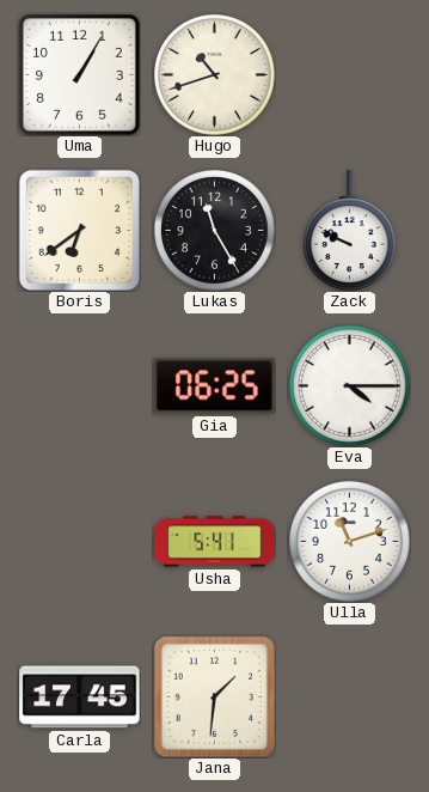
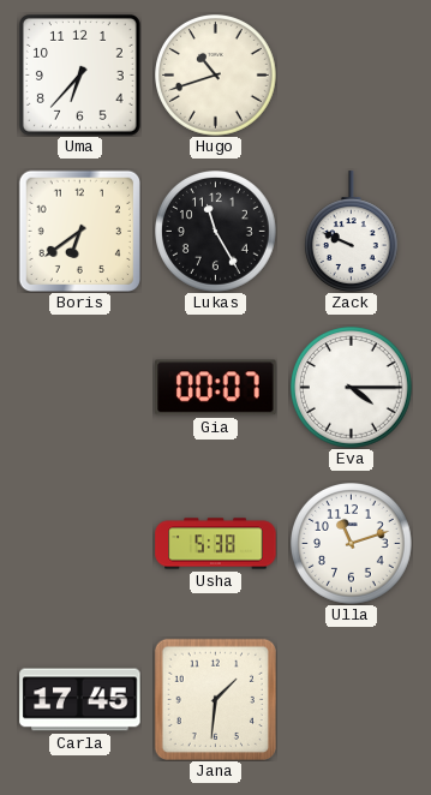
Uma: 1:05 -> 6:37 (79, 74)
Gia: 06:25 -> 00:07 (216, 388)
Usha: 5:41 -> 5:38 (216, 544)
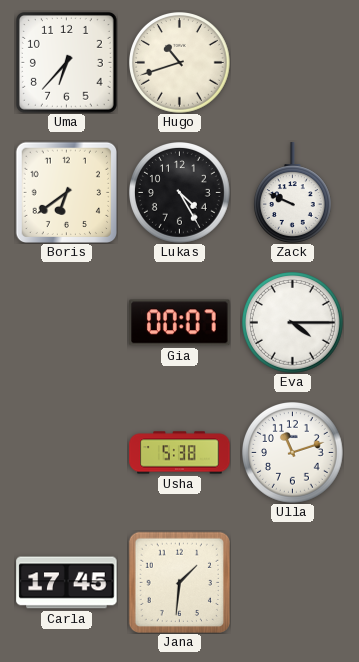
Lukas: 11:25 -> 4:25 (180, 193)
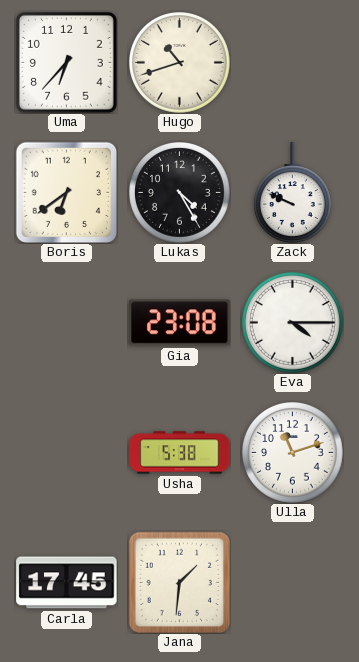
Gia: 00:07 -> 23:08 (180, 323)
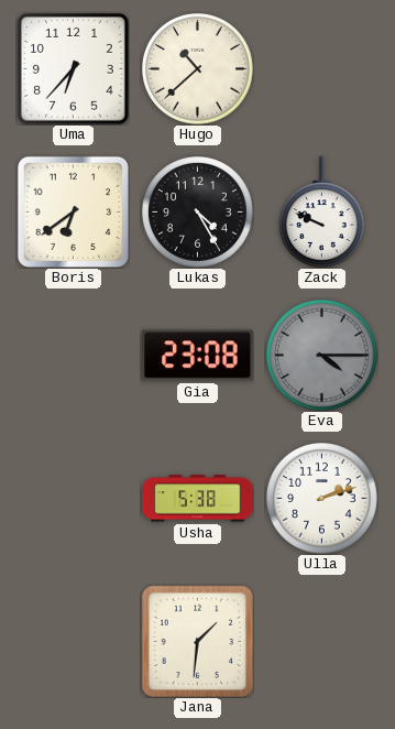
Hugo: 10:42 -> 10:38 (198, 69)
Eva dial: white -> grey (322, 356)
Ulla: 11:12 -> 2:12 (322, 499)
Carla: 17:45 -> none (67, 583)
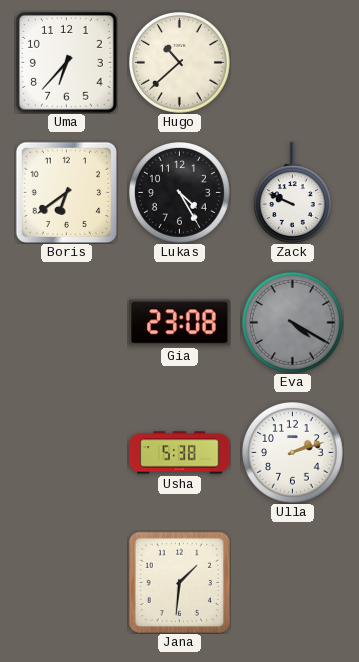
Eva: 4:15 -> 4:20 (293, 323)
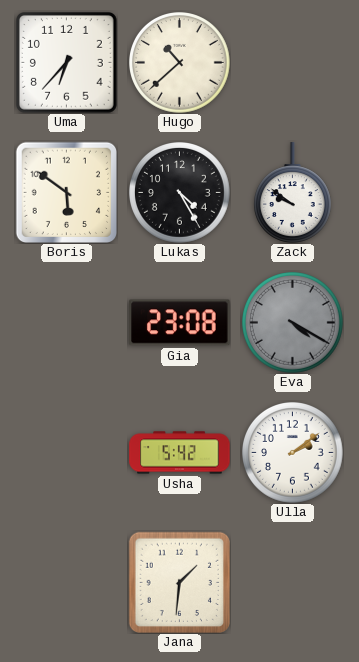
Boris: 6:39 -> 5:51 (66, 192)
Zack: 9:49 -> 9:51 (292, 193)
Usha: 5:38 -> 5:42 (180, 453)
Ulla: 2:12 -> 2:09 (293, 453)
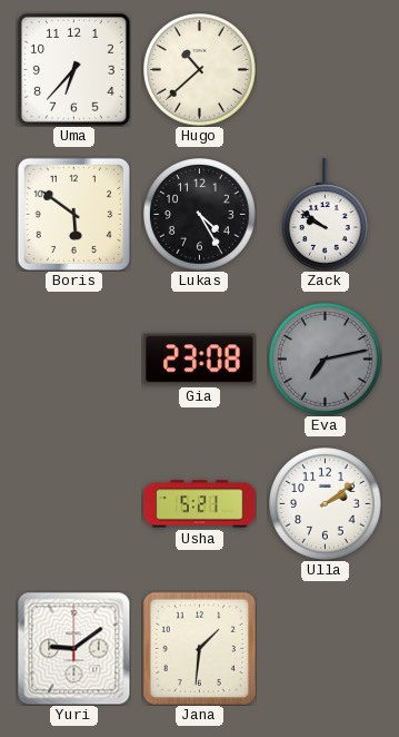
Eva: 4:20 -> 7:13 (326, 360)
Usha: 5:42 -> 5:21 (200, 504)
Yuri: none -> 9:09 (73, 648)
